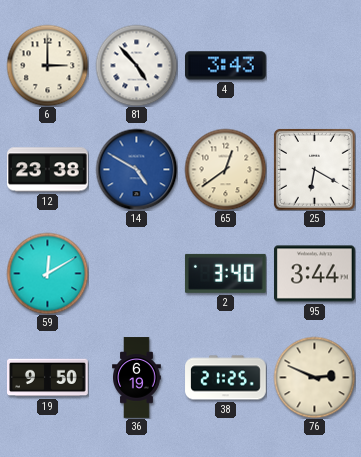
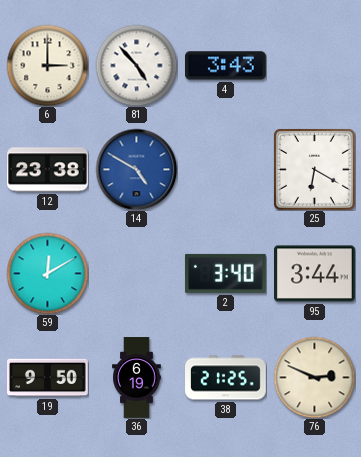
65: 12:39 -> none (225, 169)
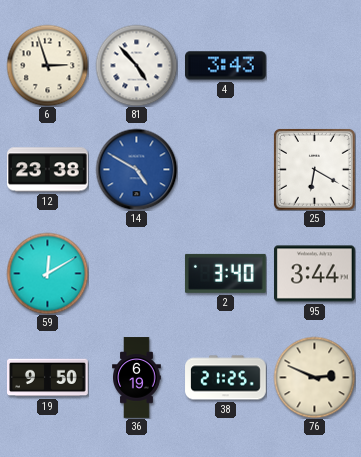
6: 3:00 -> 2:57 (47, 65)
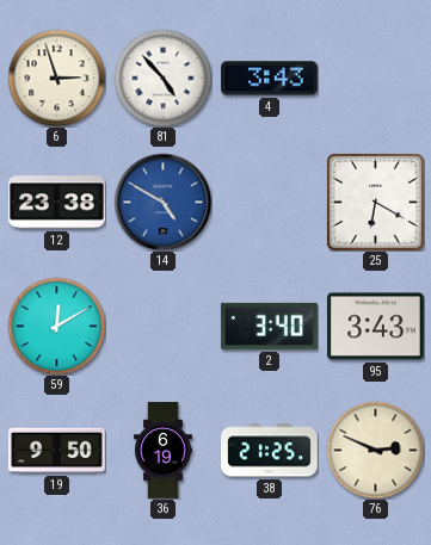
95: 3:44 -> 3:43 (376, 327)
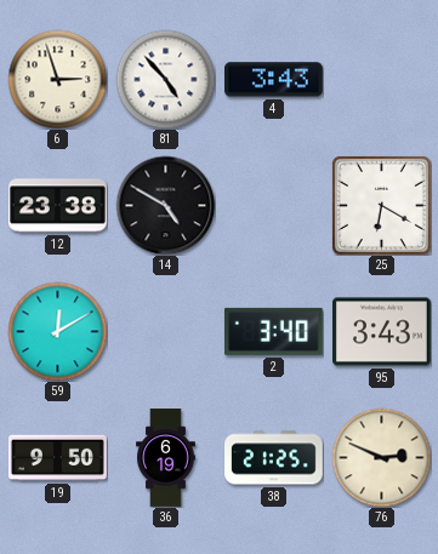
14 dial: blue -> black (165, 205)
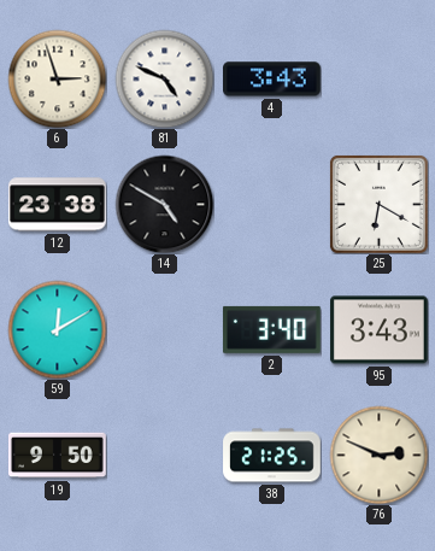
81: 4:53 -> 4:49 (164, 78)
36: 6:19 -> none (166, 458)
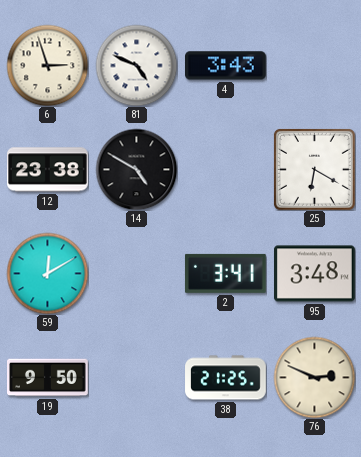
2: 3:40 -> 3:41 (225, 273)
95: 3:43 -> 3:48 (315, 274)
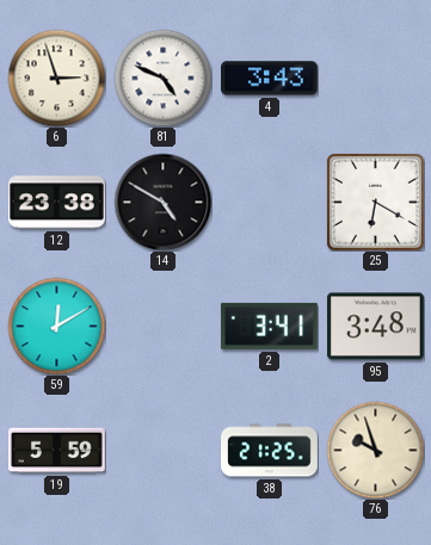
19: 9:50 -> 5:59 (57, 451)
76: 2:49 -> 9:57 (375, 450)
